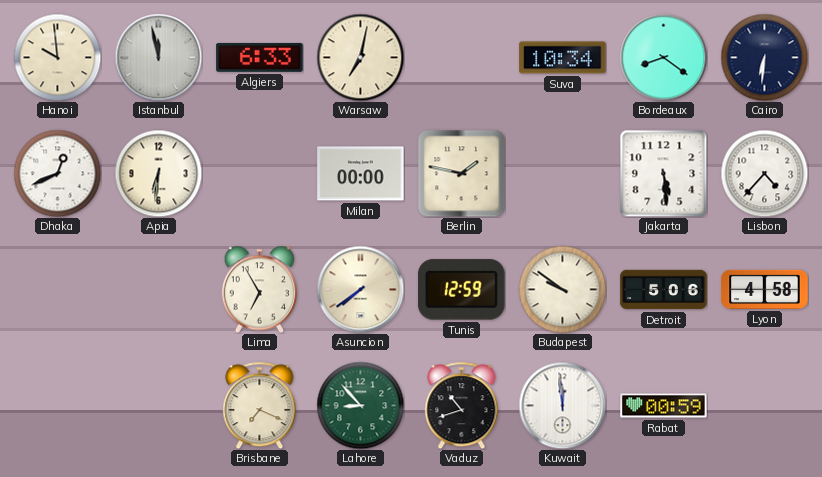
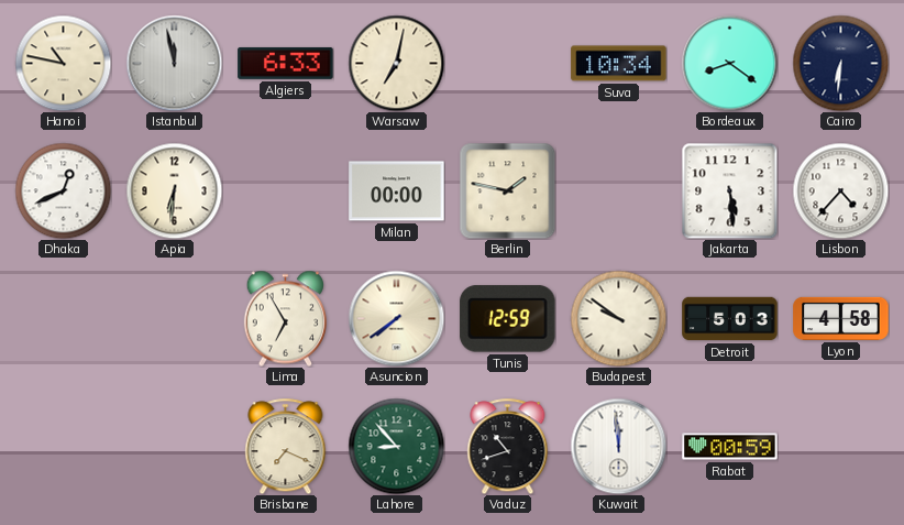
Hanoi: 9:59 -> 10:47 (63, 63)
Detroit: 5:06 -> 5:03 (730, 319)
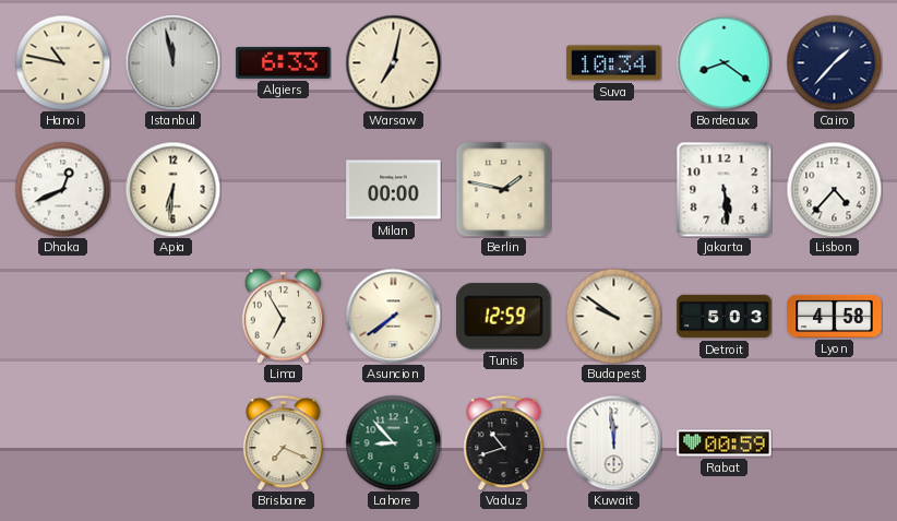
Cairo: 6:31 -> 1:37 (834, 62)
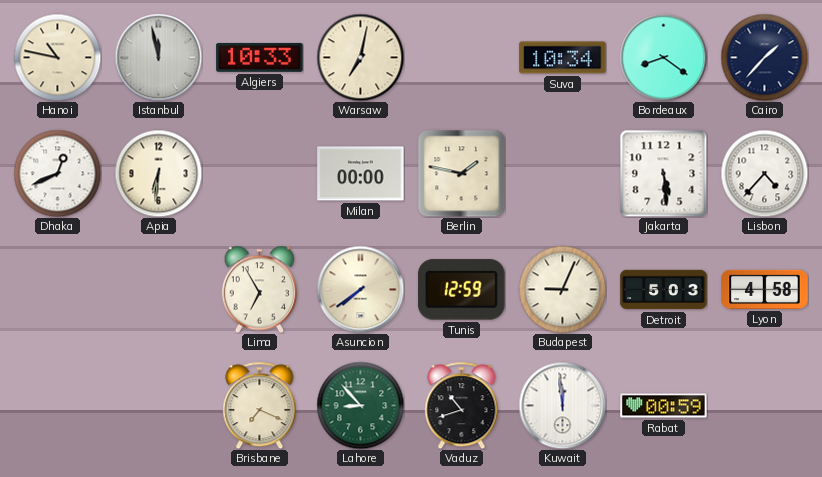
Algiers: 6:33 -> 10:33 (260, 57)
Budapest: 9:51 -> 9:04 (562, 289)
